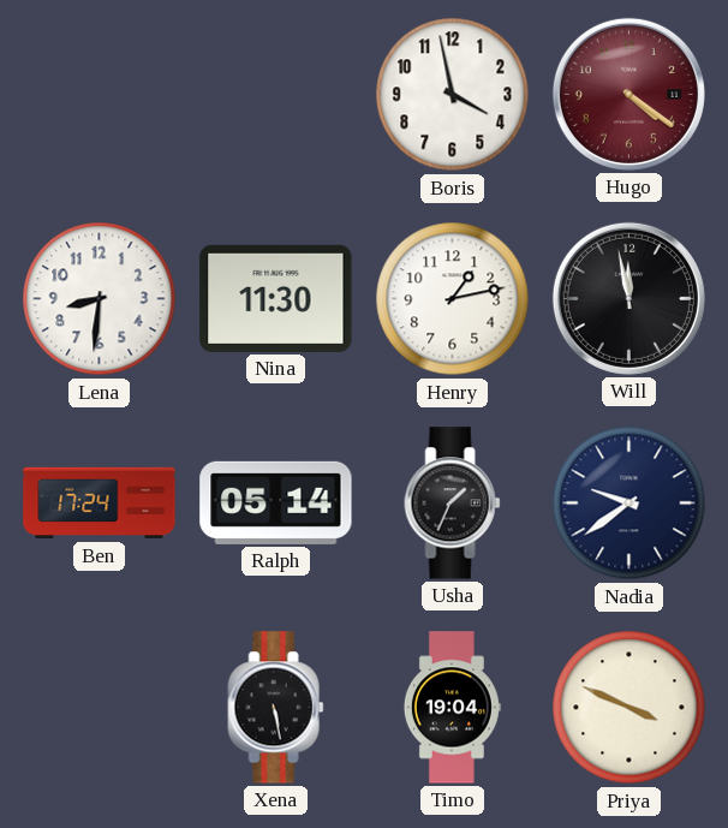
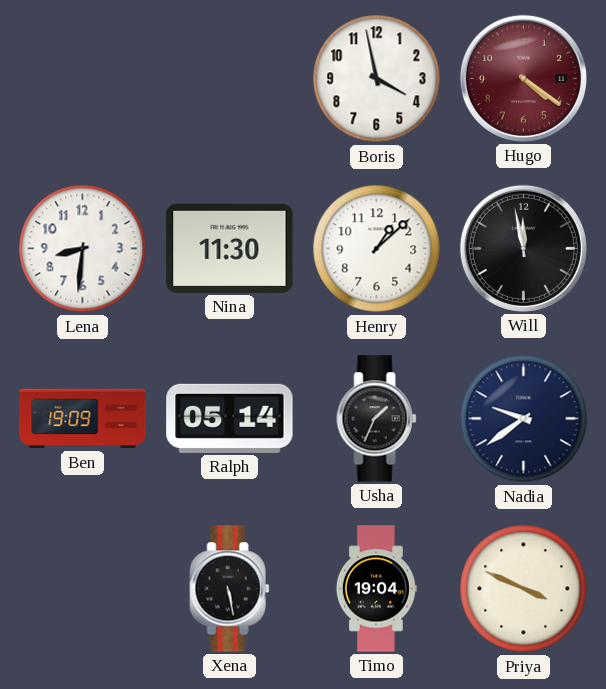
Henry: 1:13 -> 1:08 (377, 249)
Ben: 17:24 -> 19:09 (83, 419)
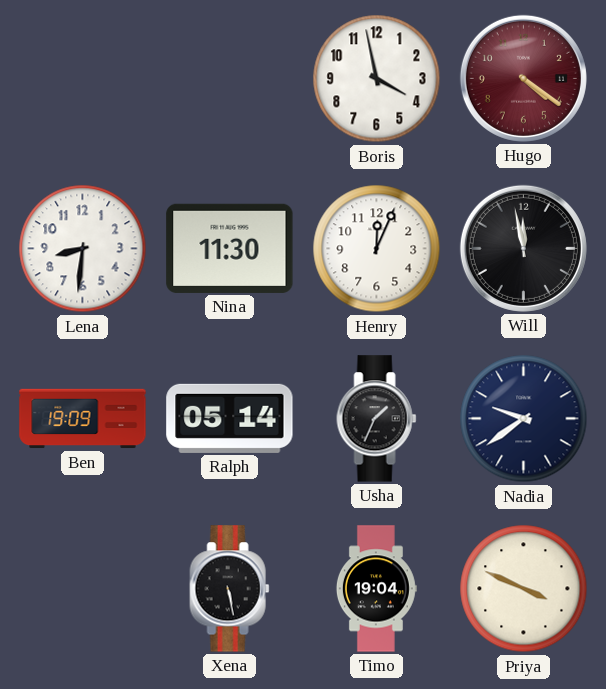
Henry: 1:08 -> 12:04 (377, 249)
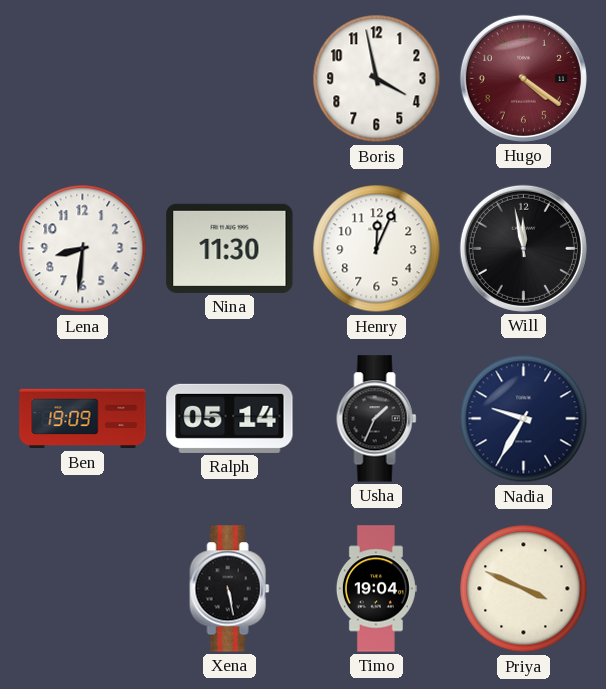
Nadia: 9:39 -> 9:35 (524, 419)
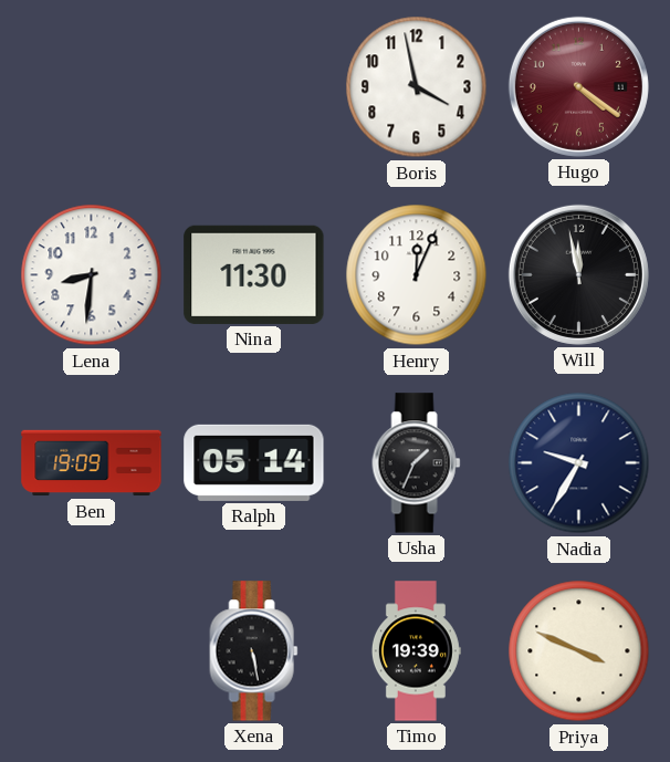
Timo: 19:04 -> 19:39 (416, 651)
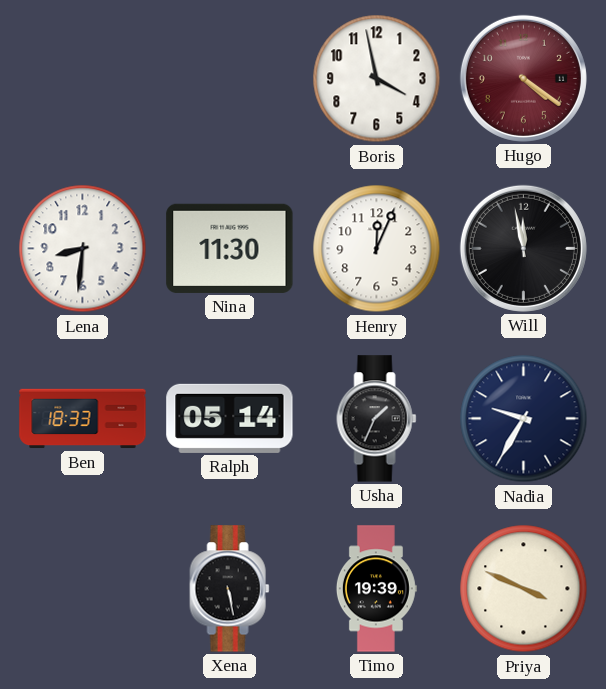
Ben: 19:09 -> 18:33 (83, 419)
